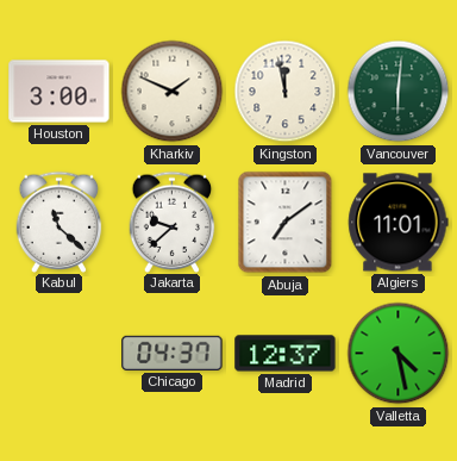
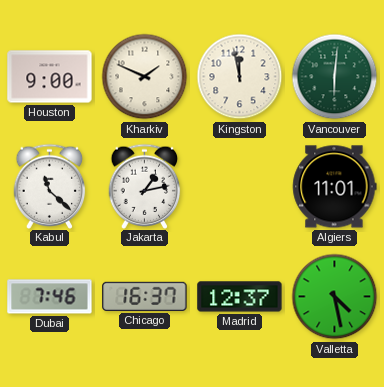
Houston: 3:00 -> 9:00 (50, 77)
Jakarta: 9:38 -> 1:13 (145, 186)
Abuja: 7:09 -> none (286, 223)
Dubai: none -> 7:46 (50, 297)
Chicago: 04:37 -> 16:37 (145, 296)
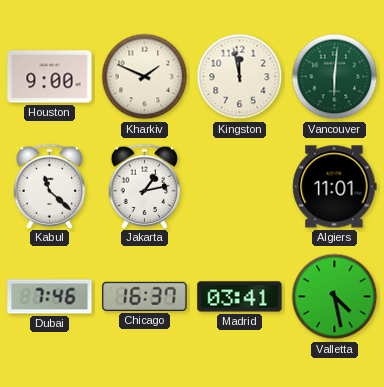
Madrid: 12:37 -> 03:41 (240, 297)
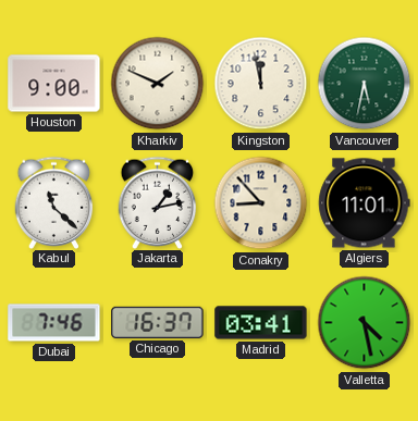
Vancouver: 6:01 -> 5:32 (365, 84)
Conakry: none -> 8:53 (261, 203)
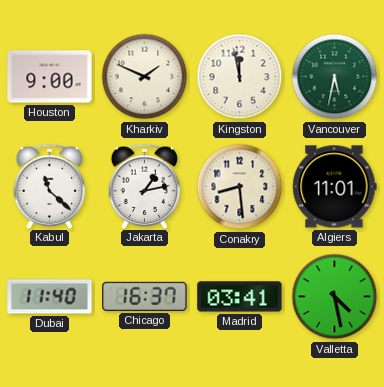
Conakry: 8:53 -> 8:29 (240, 187)
Dubai: 7:46 -> 11:40 (50, 297)
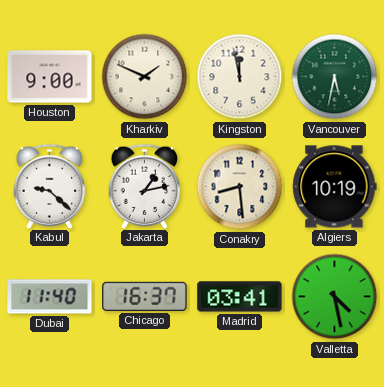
Kabul: 11:22 -> 9:22 (50, 186)
Algiers: 11:01 -> 10:19 (335, 187)
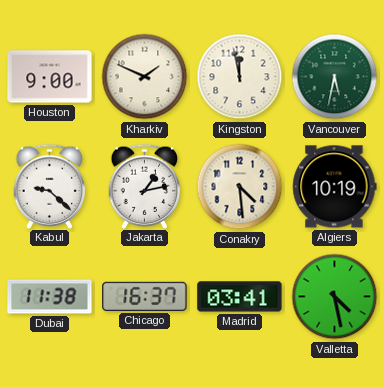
Conakry: 8:29 -> 4:29 (240, 187)
Dubai: 11:40 -> 11:38 (50, 297)
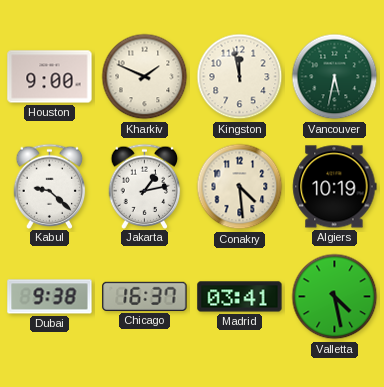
Dubai: 11:38 -> 9:38 (50, 297)
